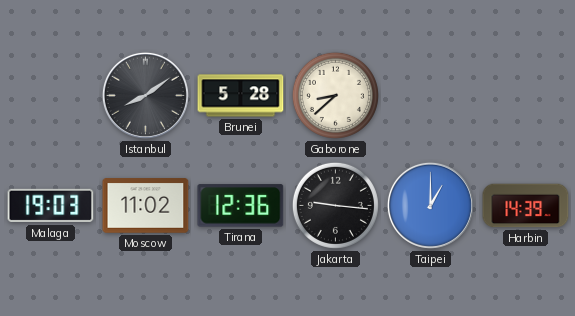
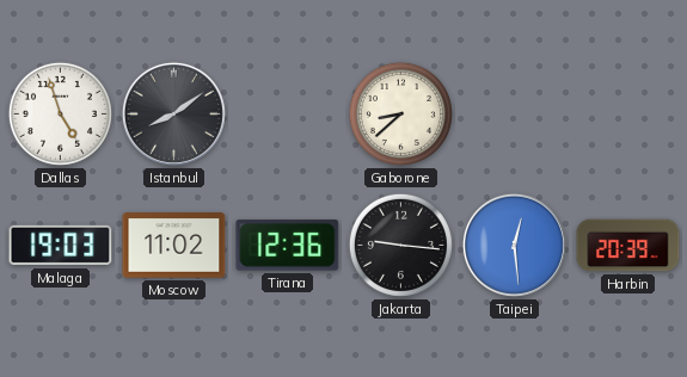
Dallas: none -> 4:57 (60, 113)
Brunei: 5:28 -> none (241, 96)
Taipei: 1:00 -> 12:29 (514, 245)
Harbin: 14:39 -> 20:39 (628, 246)
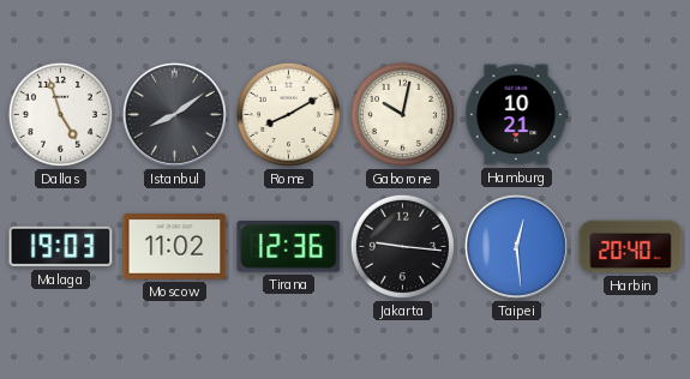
Rome: none -> 8:10 (288, 114)
Gaborone: 8:38 -> 10:02 (402, 114)
Hamburg: none -> 10:21 (517, 115)
Harbin: 20:39 -> 20:40 (631, 247)
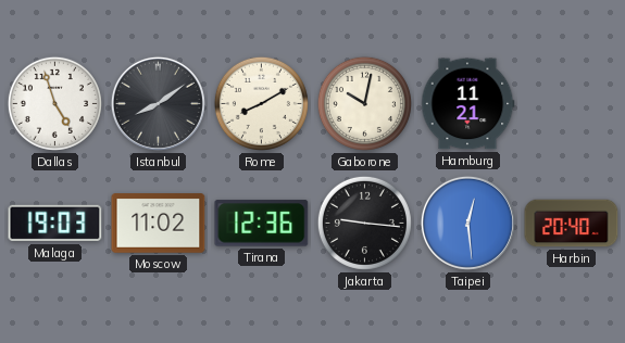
Hamburg: 10:21 -> 11:21 (468, 104)
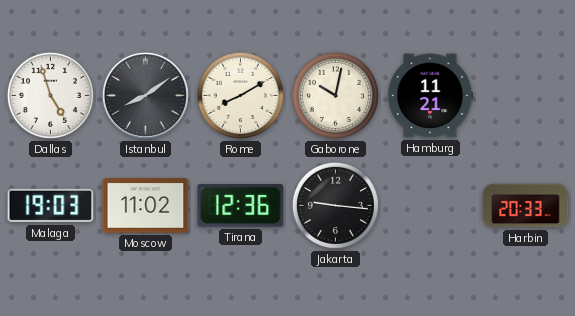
Taipei: 12:29 -> none (467, 223)
Harbin: 20:40 -> 20:33 (526, 206)
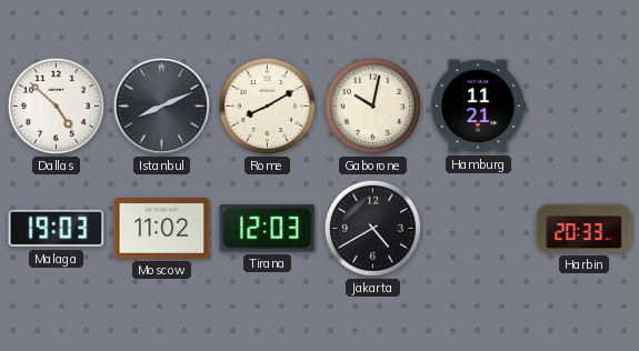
Dallas: 4:57 -> 4:52 (56, 106)
Istanbul: 8:09 -> 8:11 (161, 106)
Tirana: 12:36 -> 12:03 (268, 229)
Jakarta: 9:16 -> 4:40 (372, 228)
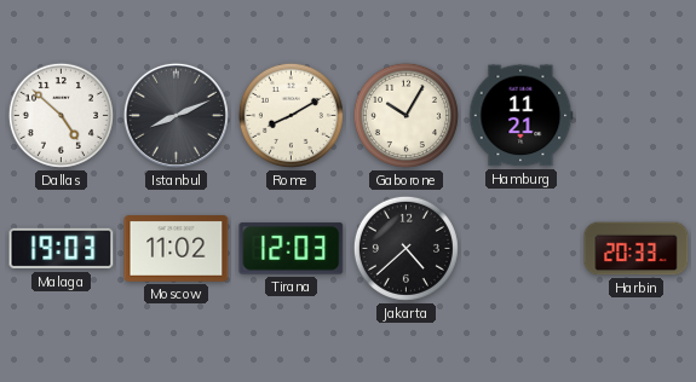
Gaborone: 10:02 -> 10:05 (405, 115)
Jakarta: 4:40 -> 4:38 (405, 248)
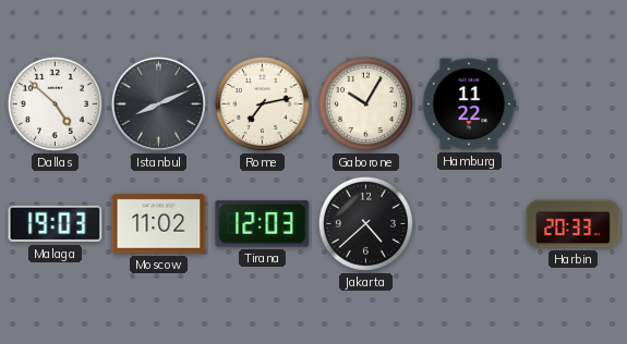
Rome: 8:10 -> 7:13 (262, 103)
Hamburg: 11:21 -> 11:22 (470, 105)
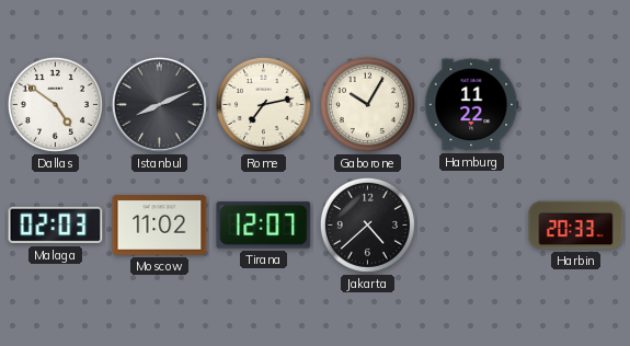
Dallas: 4:52 -> 4:51 (55, 104)
Malaga: 19:03 -> 02:03 (56, 226)
Tirana: 12:03 -> 12:07 (264, 226)
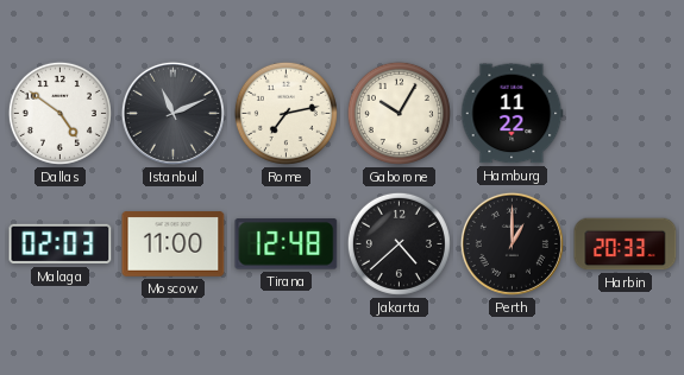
Istanbul: 8:11 -> 11:11 (172, 113)
Moscow: 11:02 -> 11:00 (174, 244)
Tirana: 12:07 -> 12:48 (287, 244)
Perth: none -> 1:00 (512, 243)
